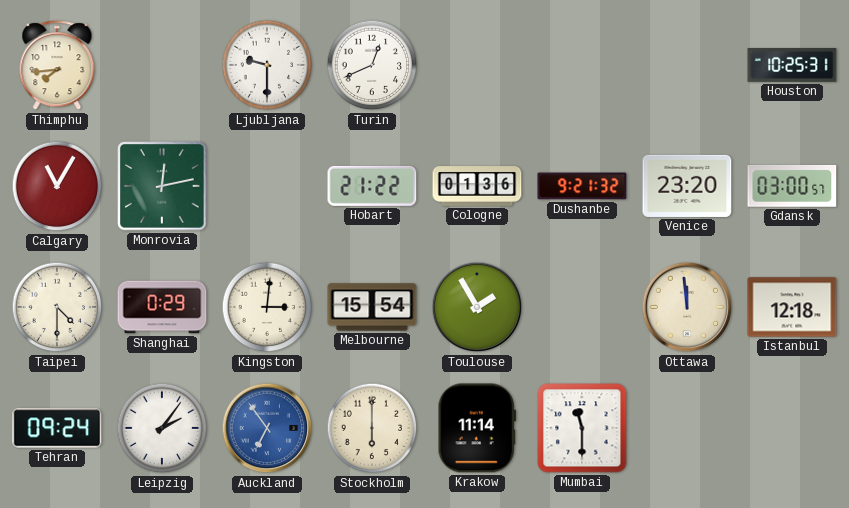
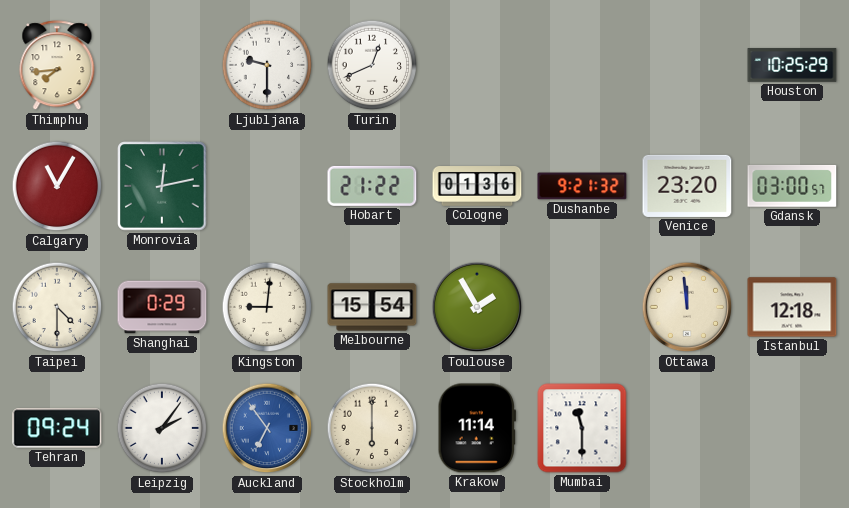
Houston: 10:25:31 -> 10:25:29 (792, 65)
Kingston: 3:01 -> 9:01 (267, 307)
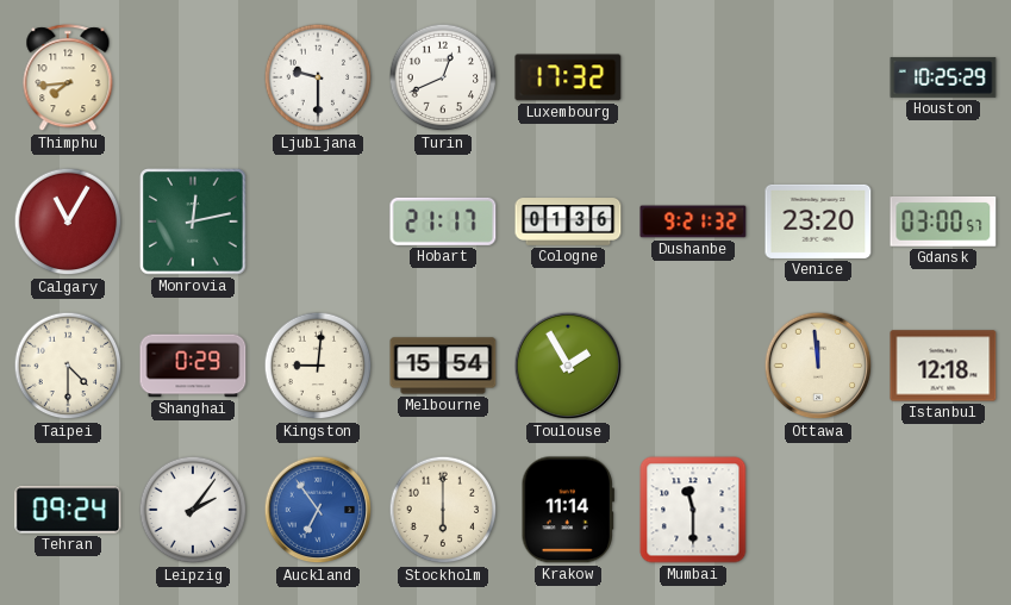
Luxembourg: none -> 17:32 (568, 77)
Hobart: 21:22 -> 21:17 (443, 222)
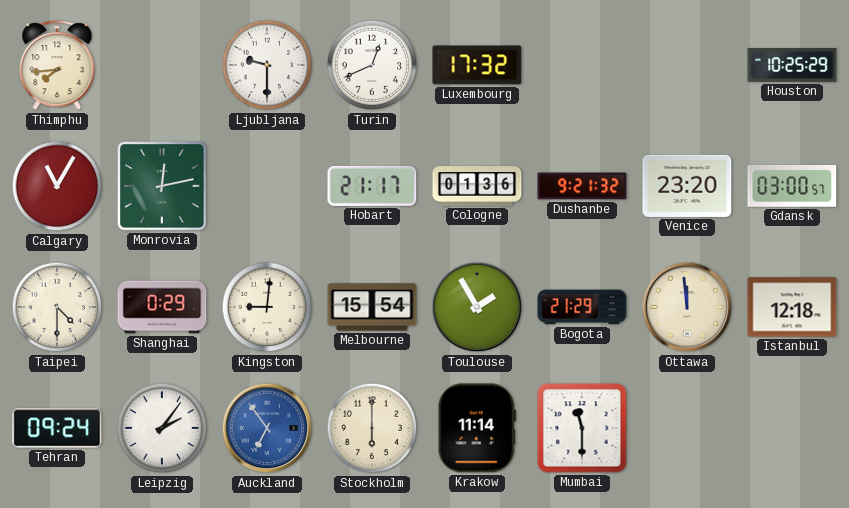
Bogota: none -> 21:29 (582, 307)
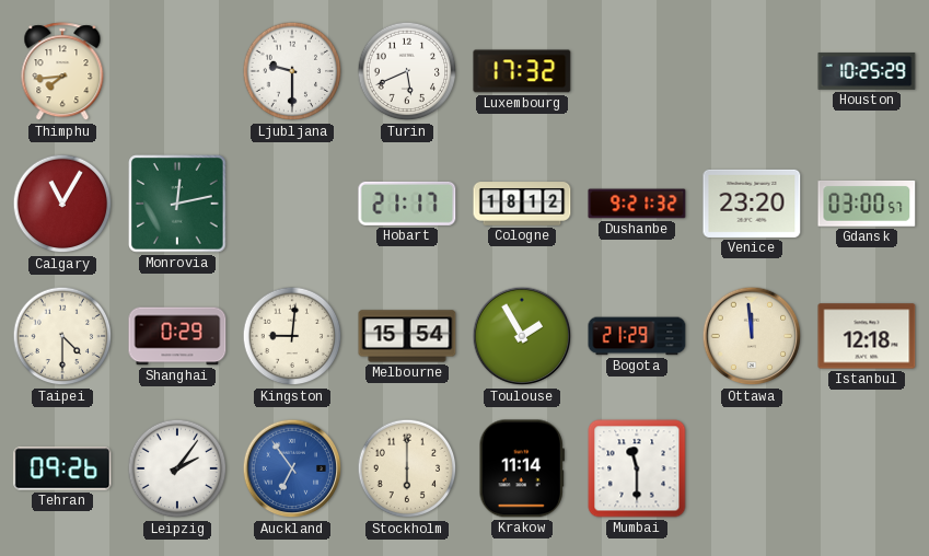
Turin: 12:41 -> 5:41 (407, 71)
Cologne: 01:36 -> 18:12 (522, 204)
Tehran: 09:24 -> 09:26 (62, 468)
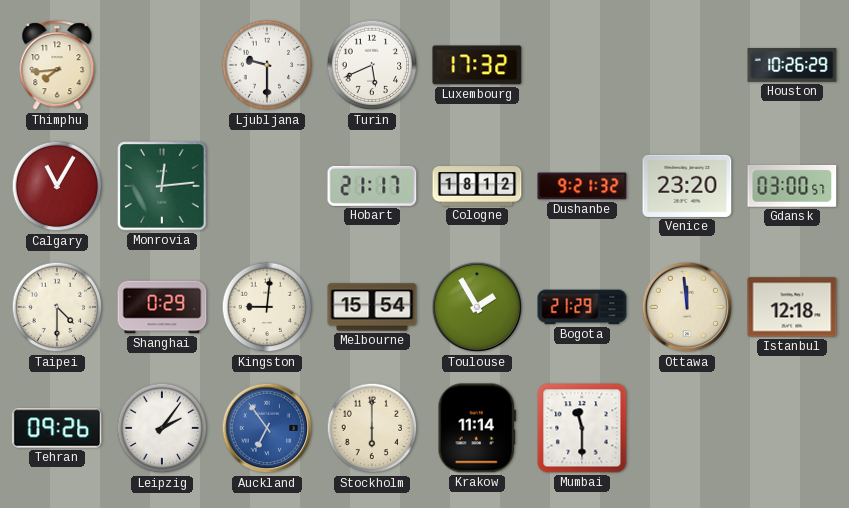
Houston: 10:25 -> 10:26 (792, 65)
Monrovia: 12:13 -> 12:14 (162, 186)
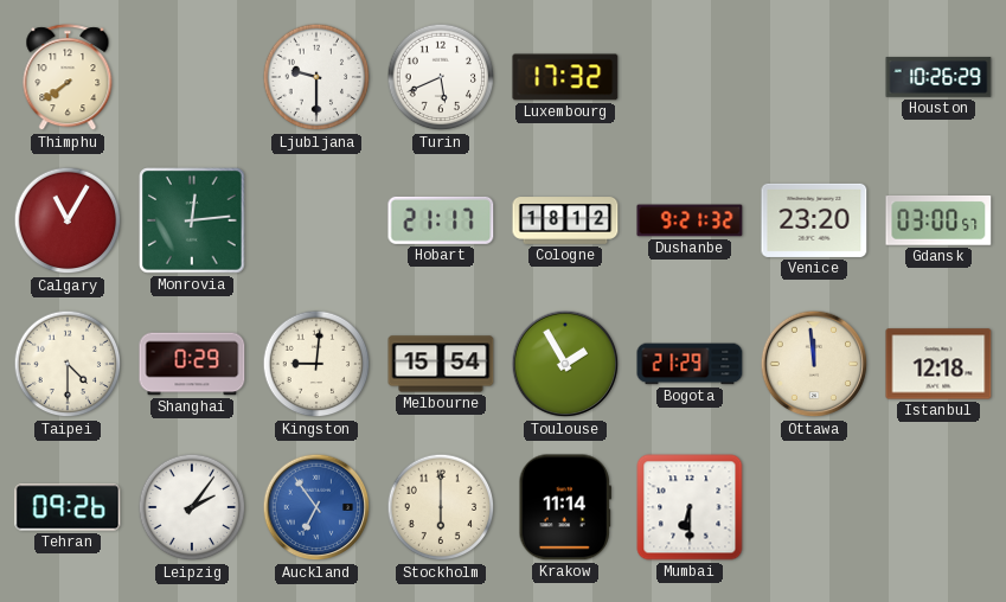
Thimphu: 7:44 -> 7:39 (68, 78)
Mumbai: 11:30 -> 6:30 (690, 507)
